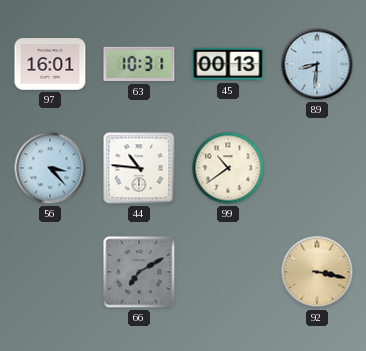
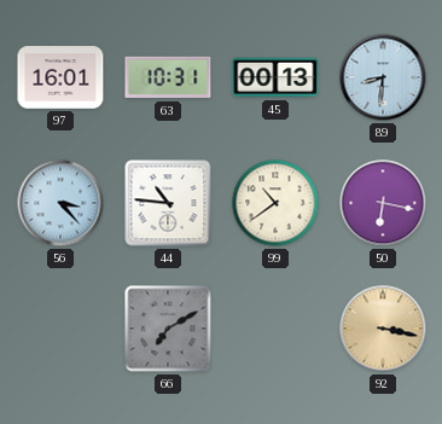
50: none -> 6:17 (383, 203)
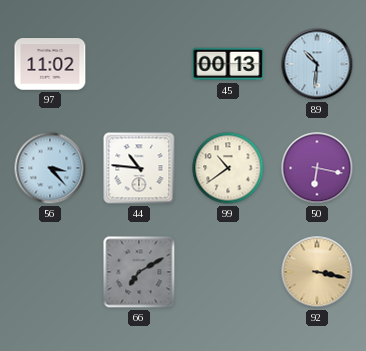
97: 16:01 -> 11:02 (50, 64)
63: 10:31 -> none (168, 77)
89: 8:31 -> 10:31 (317, 64)
